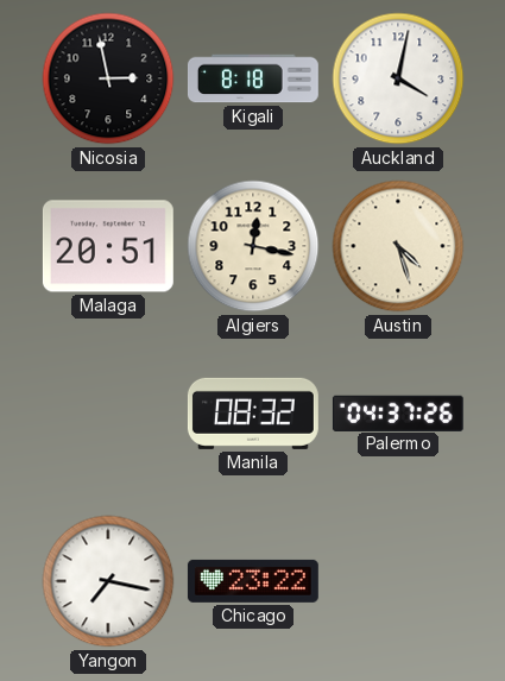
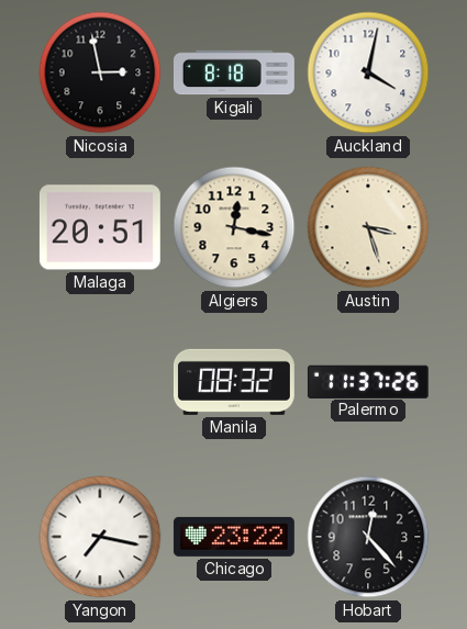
Austin: 4:27 -> 3:27 (368, 227)
Palermo: 04:37 -> 11:37 (368, 381)
Hobart: none -> 12:23 (368, 537)
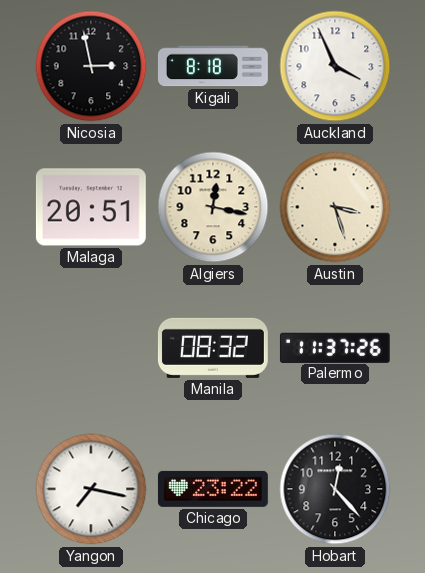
Auckland: 4:02 -> 3:56 (335, 66)
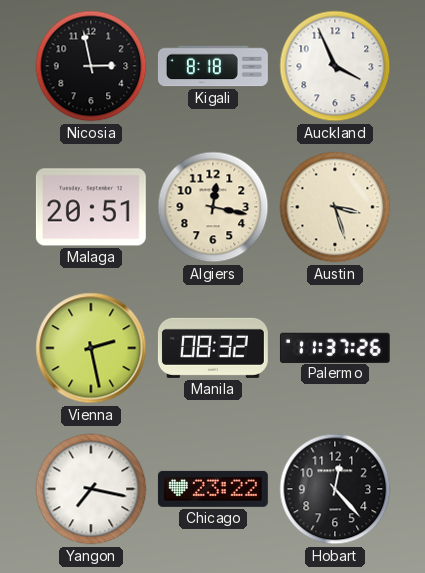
Vienna: none -> 2:28 (91, 348)
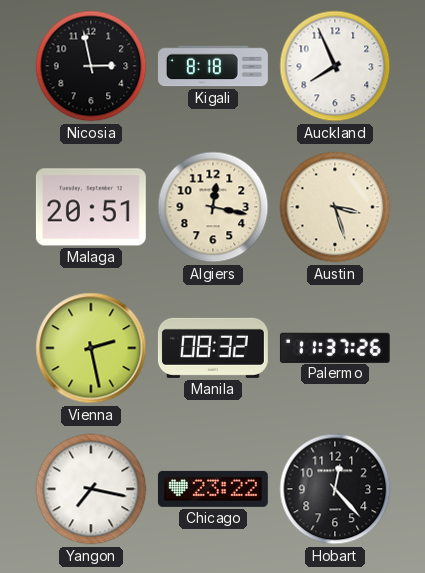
Auckland: 3:56 -> 7:56 (335, 66)
